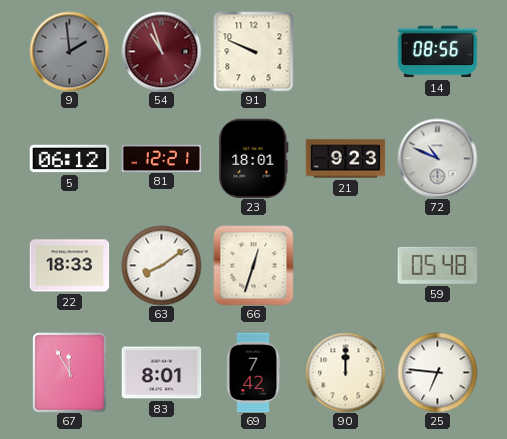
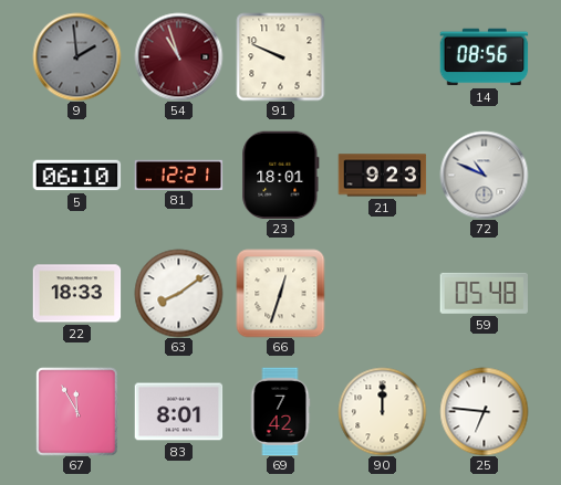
5: 06:12 -> 06:10 (76, 176)
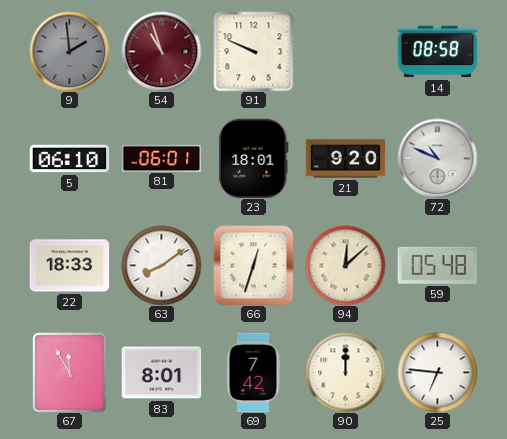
14: 08:56 -> 08:58 (437, 52)
81: 12:21 -> 06:01 (161, 158)
21: 9:23 -> 9:20 (345, 159)
94: none -> 12:08 (345, 265)
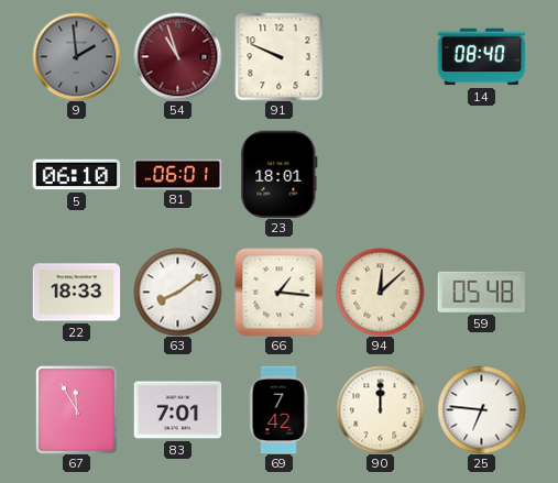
14: 08:58 -> 08:40 (481, 57)
21: 9:20 -> none (345, 159)
72: 10:49 -> none (437, 158)
66: 12:33 -> 1:16 (278, 292)
83: 8:01 -> 7:01 (177, 410)
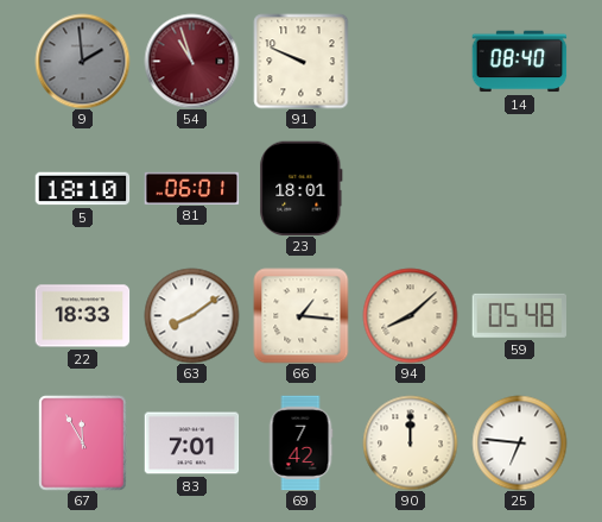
5: 06:10 -> 18:10 (82, 189)
94: 12:08 -> 8:08 (410, 315)
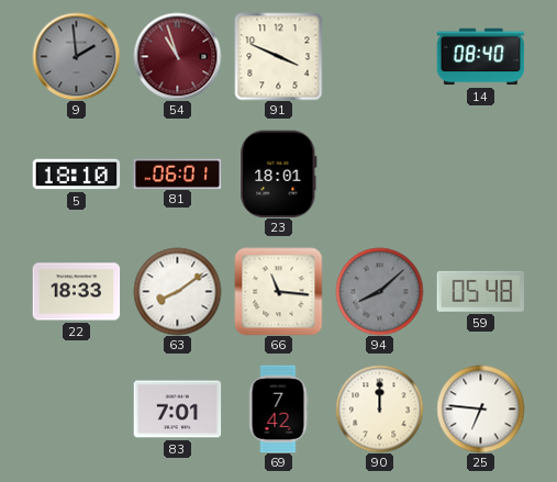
91: 9:49 -> 3:49 (278, 56)
66: 1:16 -> 11:16 (278, 291)
94 dial: cream -> grey (379, 291)
67: 11:55 -> none (83, 442)
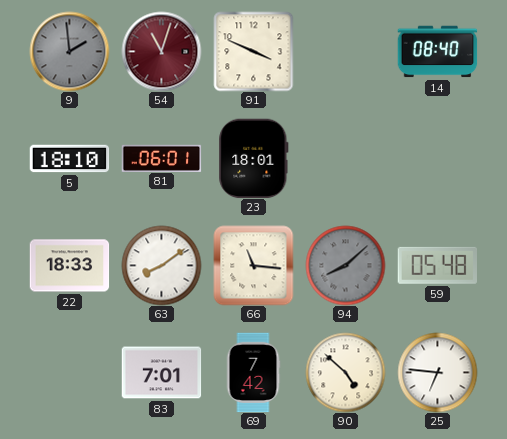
54: 10:57 -> 11:03 (161, 51)
90: 12:00 -> 4:52 (345, 372)
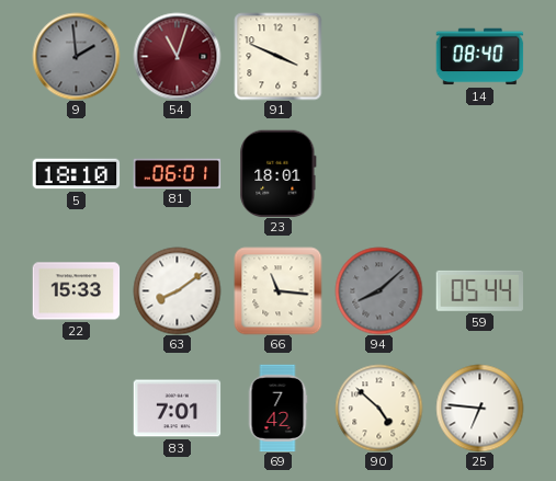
22: 18:33 -> 15:33 (76, 291)
59: 05:48 -> 05:44 (479, 290)
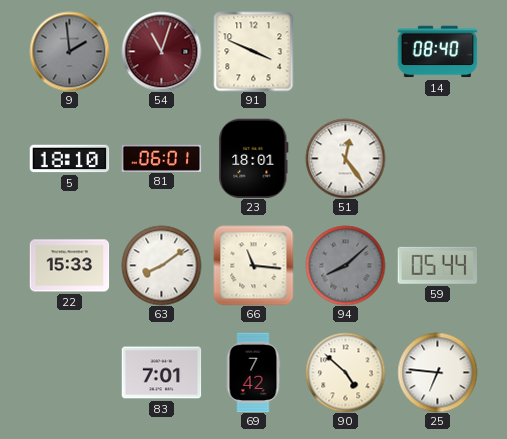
51: none -> 12:24 (345, 158)
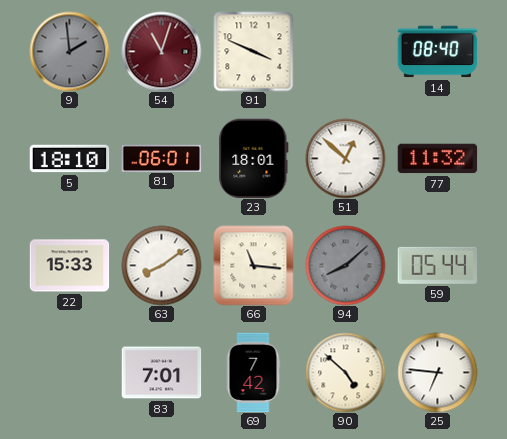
51: 12:24 -> 12:52 (345, 158)
77: none -> 11:32 (437, 159)
